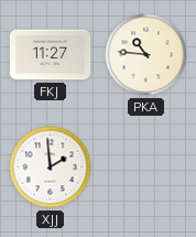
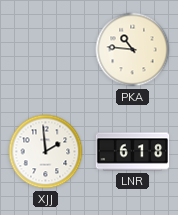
FKJ: 11:27 -> none (51, 55)
LNR: none -> 6:18 (133, 152)
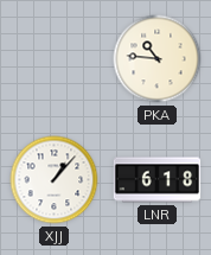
XJJ: 1:59 -> 1:07 (55, 180)
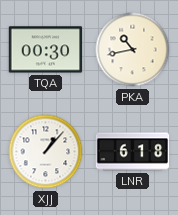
TQA: none -> 00:30 (46, 50)
PKA: 10:46 -> 10:43 (133, 50)
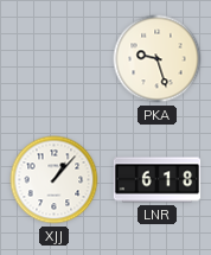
TQA: 00:30 -> none (46, 50)
PKA: 10:43 -> 9:27 (158, 59)
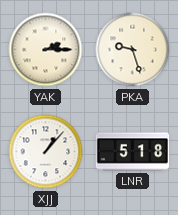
YAK: none -> 2:15 (46, 50)
LNR: 6:18 -> 5:18 (133, 152)
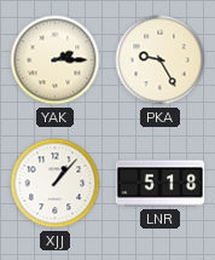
PKA: 9:27 -> 9:25 (161, 60)
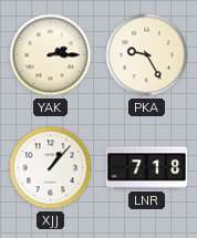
LNR: 5:18 -> 7:18 (147, 168)
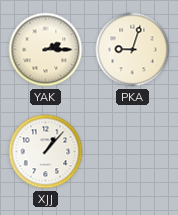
PKA: 9:25 -> 9:03 (133, 50)
LNR: 7:18 -> none (147, 168)
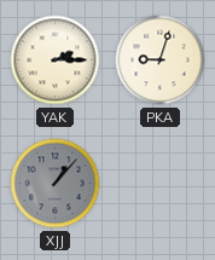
XJJ dial: white -> grey (56, 184)
